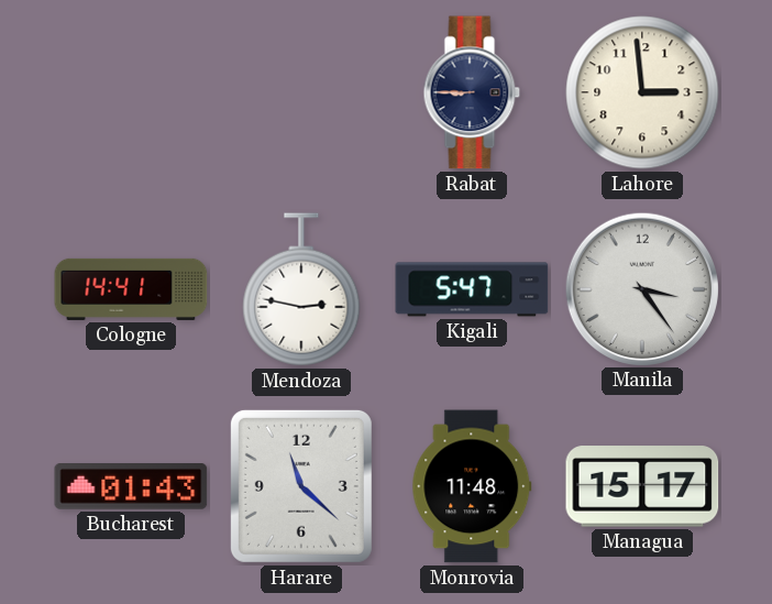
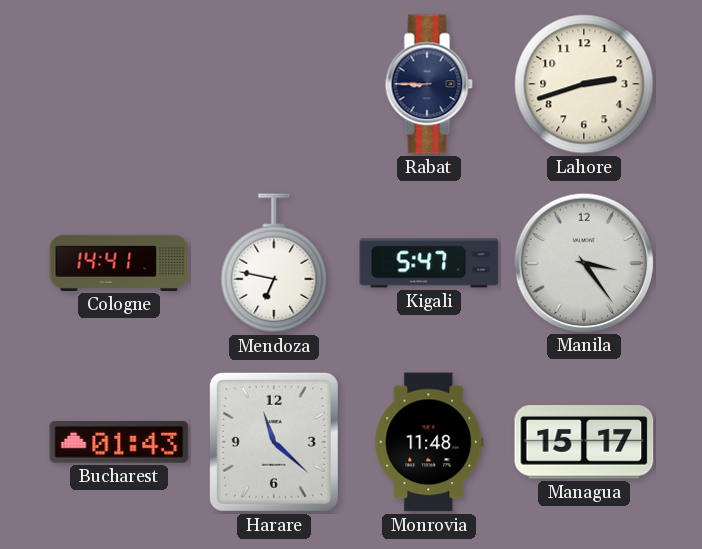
Lahore: 2:59 -> 2:42 (584, 84)
Mendoza: 2:47 -> 6:47 (274, 263)
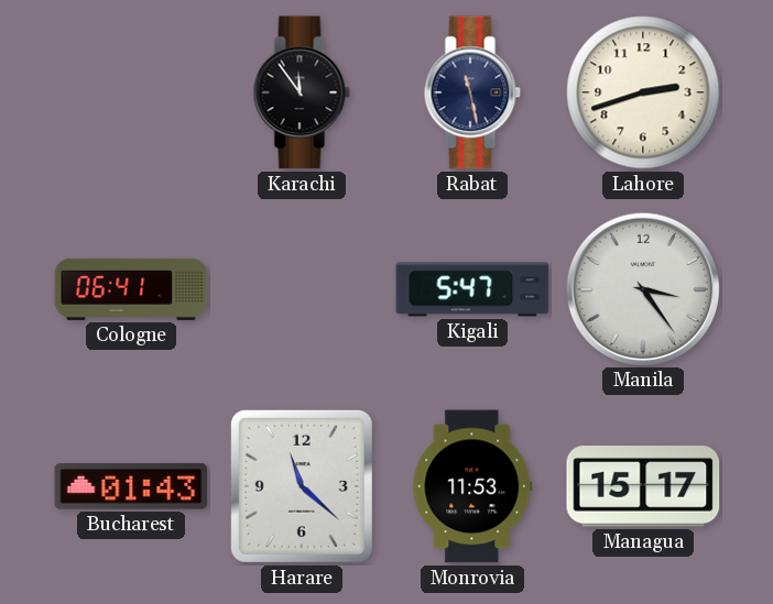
Karachi: none -> 11:54 (302, 92)
Rabat: 8:45 -> 11:28 (472, 92)
Cologne: 14:41 -> 06:41 (131, 289)
Mendoza: 6:47 -> none (274, 263)
Monrovia: 11:48 -> 11:53 (472, 486)
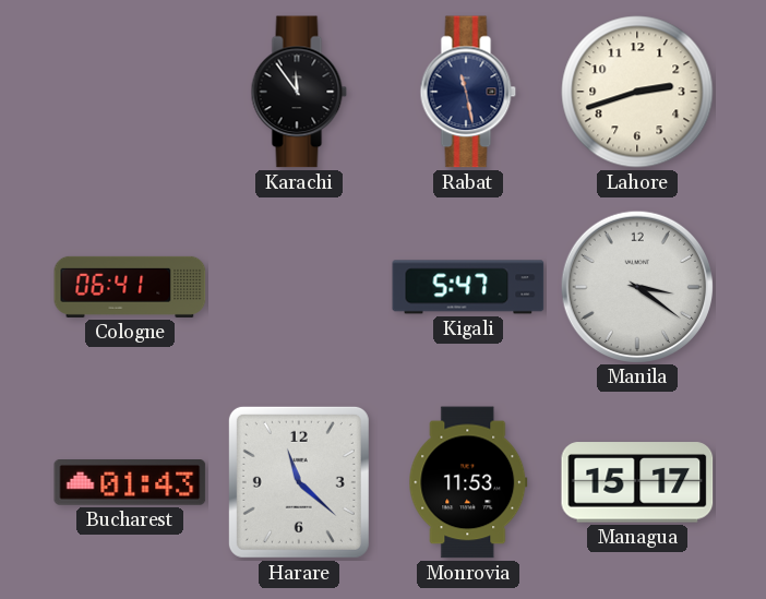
Manila: 3:24 -> 3:21 (636, 286)
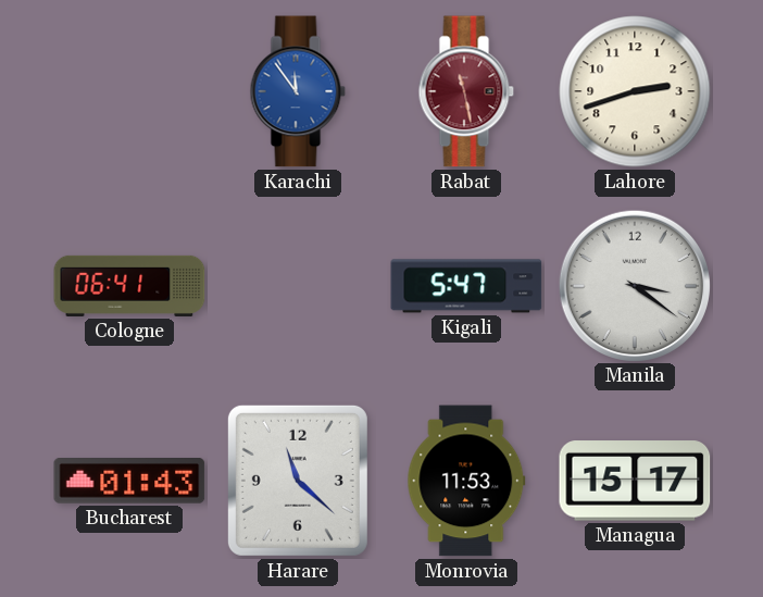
Karachi dial: black -> blue (298, 91)
Rabat dial: navy -> burgundy (466, 91)
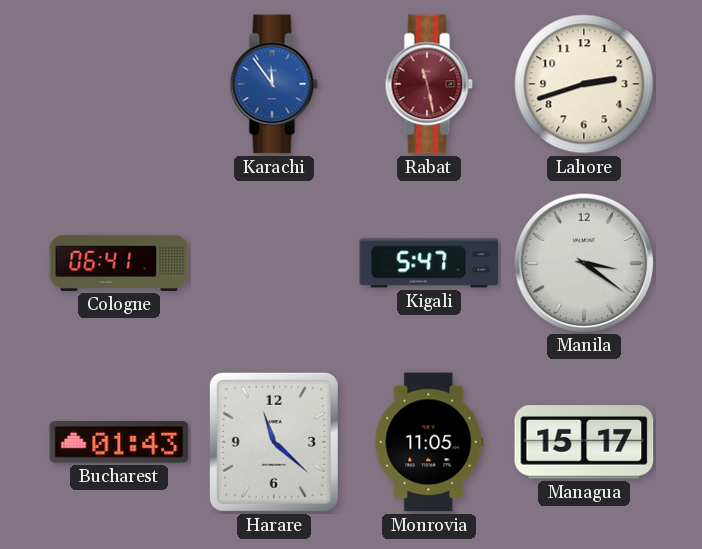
Monrovia: 11:53 -> 11:05 (429, 442)
